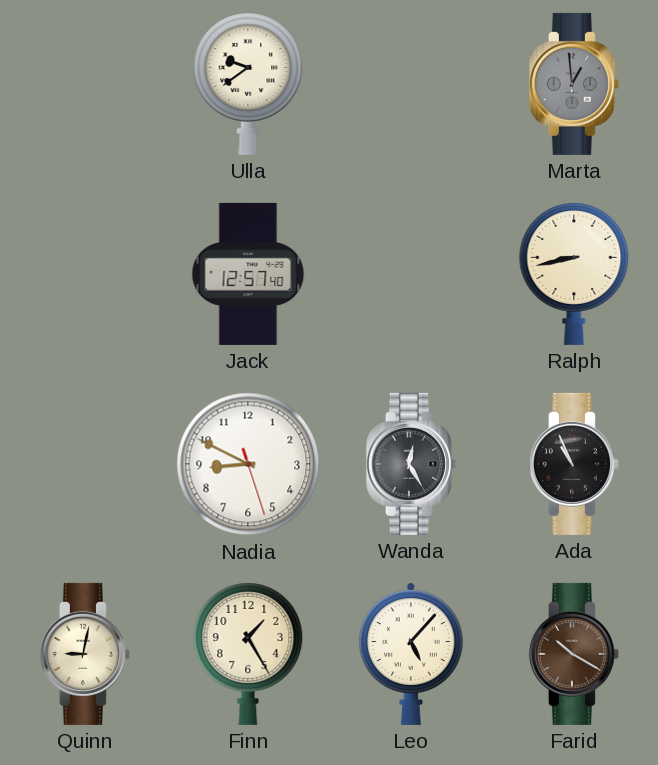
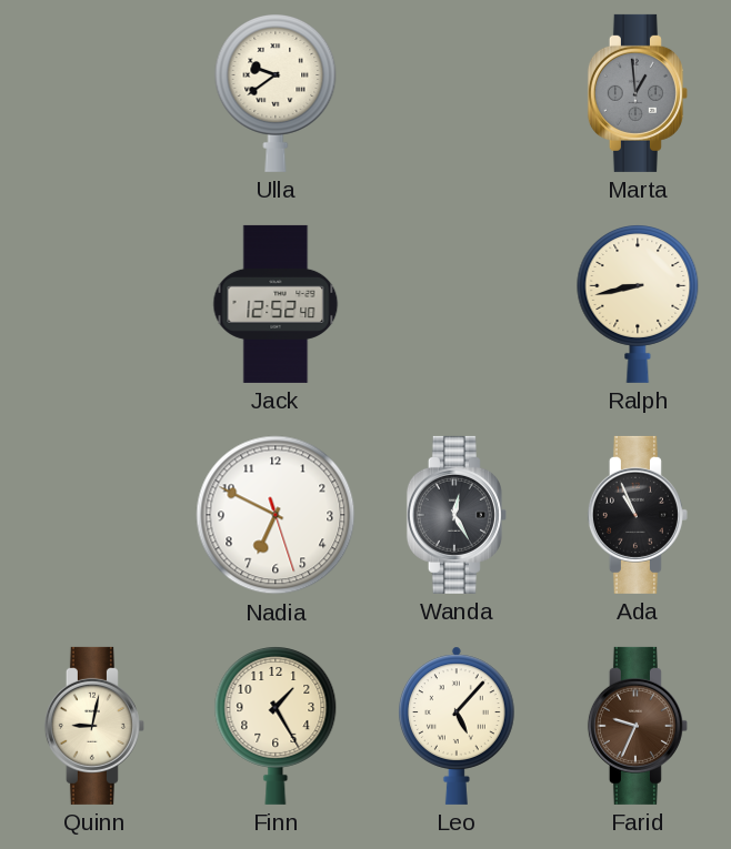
Jack: 12:57 -> 12:52 (276, 304)
Nadia: 8:49 -> 6:49 (276, 515)
Farid: 10:20 -> 9:34 (638, 726)
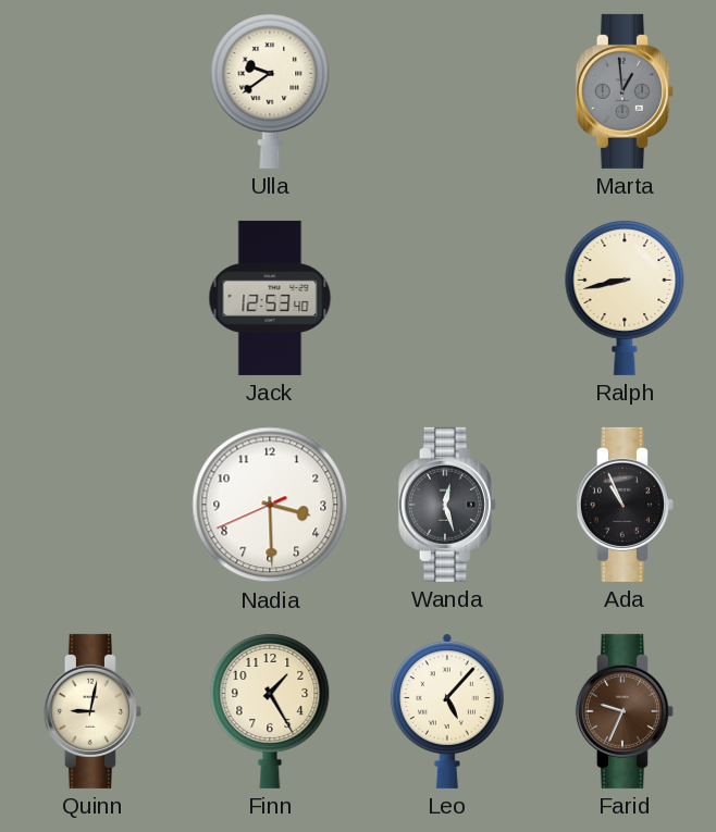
Jack: 12:52 -> 12:53 (270, 298)
Nadia: 6:49 -> 3:29 (270, 505)
Wanda: 12:25 -> 12:27 (447, 505)
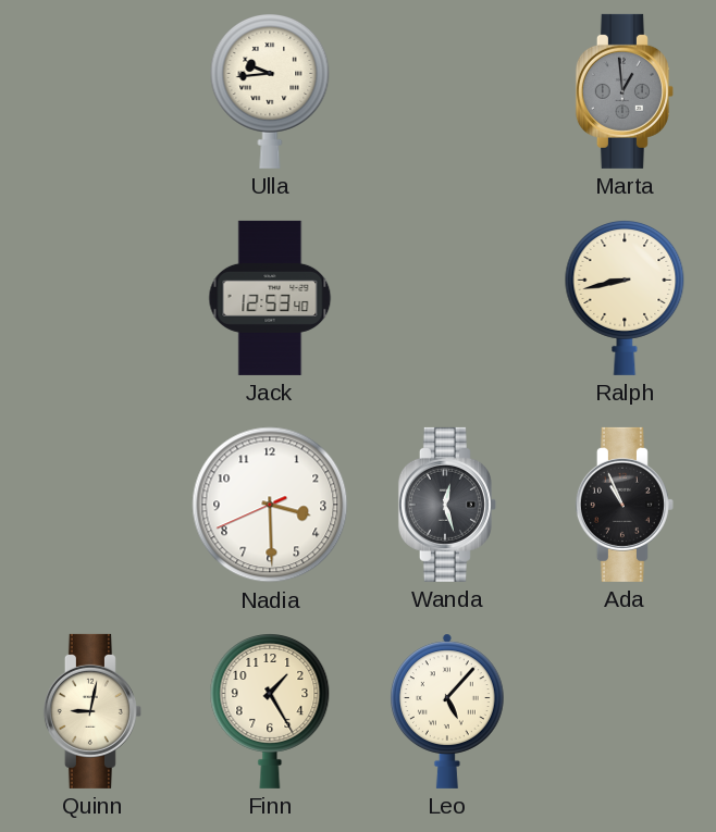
Ulla: 9:39 -> 9:44 (270, 91)
Farid: 9:34 -> none (625, 711)
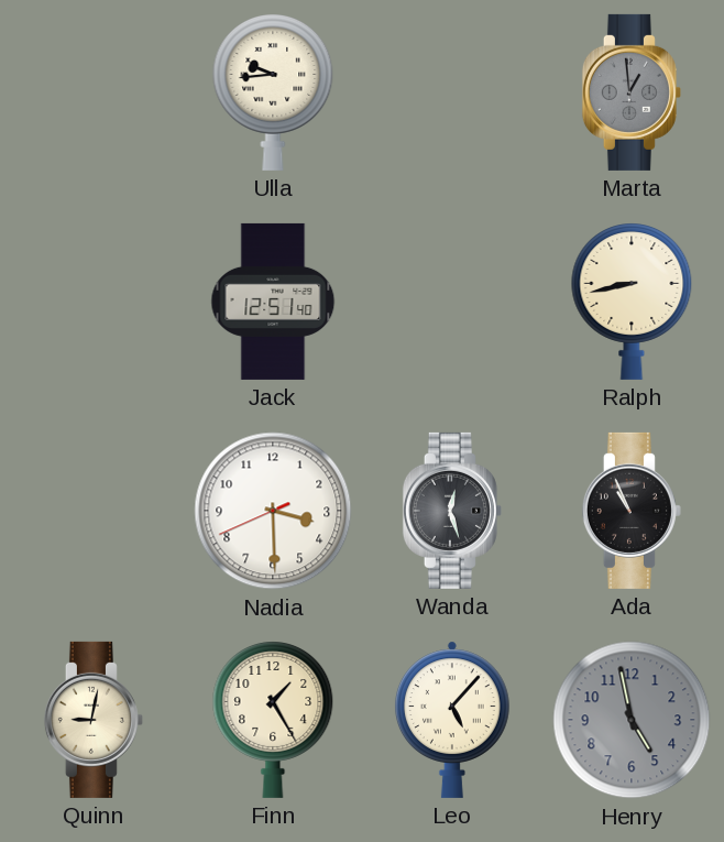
Jack: 12:53 -> 12:51 (273, 302)
Henry: none -> 4:58 (632, 720)
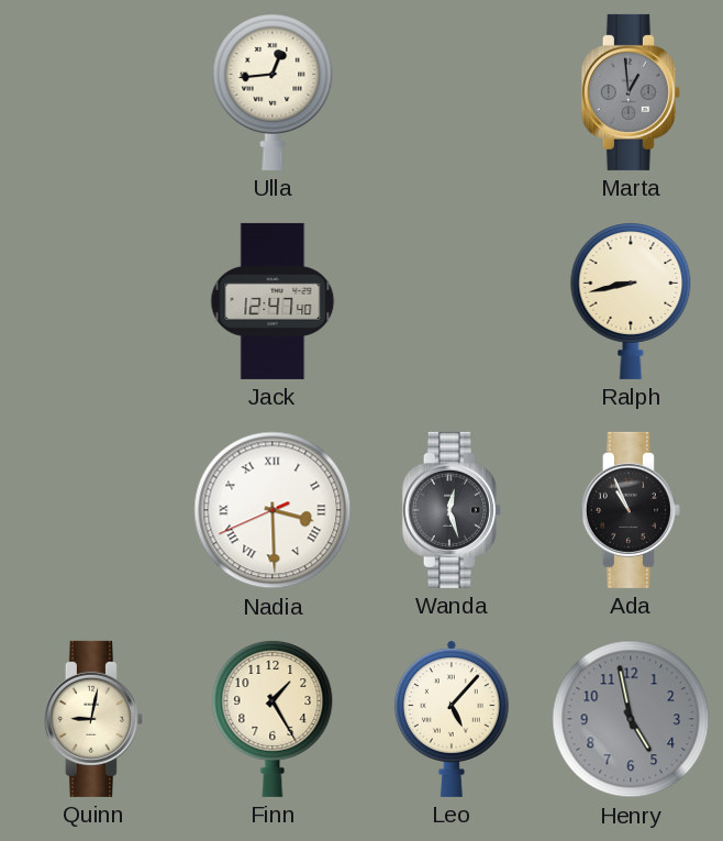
Ulla: 9:44 -> 12:44 (272, 92)
Jack: 12:51 -> 12:47 (272, 301)
Nadia numerals: Arabic -> Roman (272, 510)
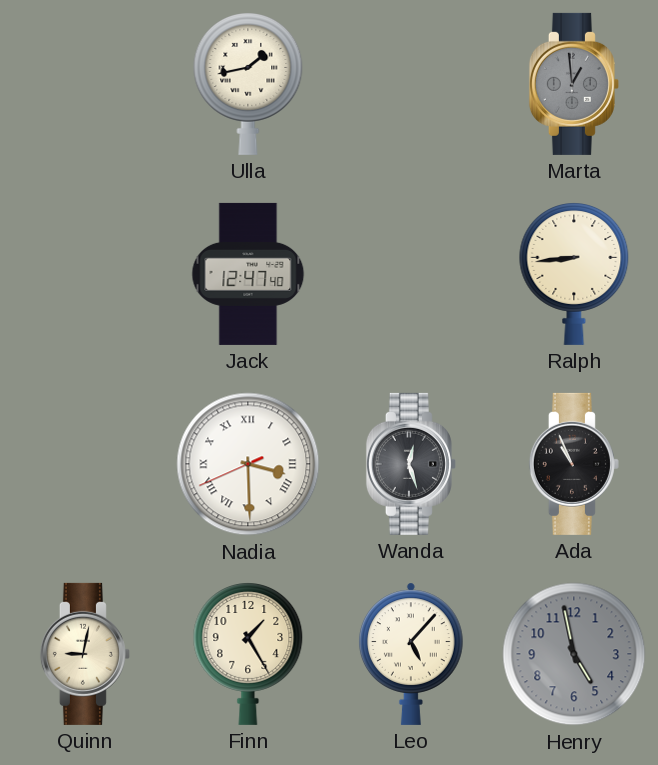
Ulla: 12:44 -> 1:43 (248, 84)
Ralph: 8:43 -> 8:44 (574, 274)
